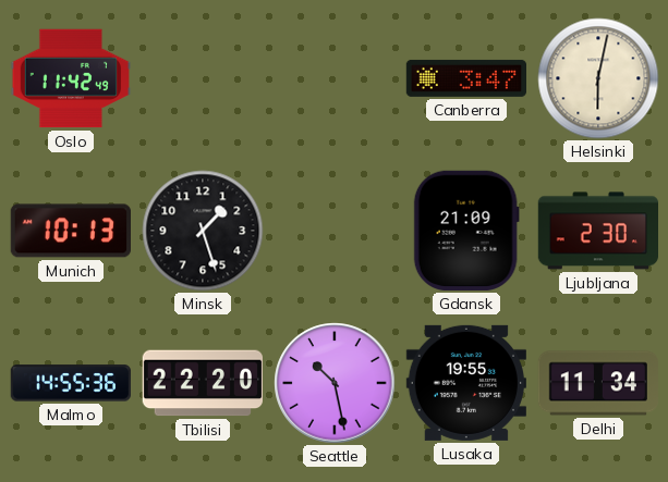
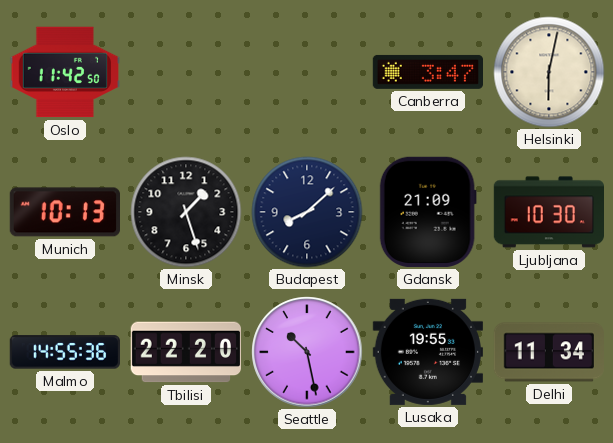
Oslo: 11:42:49 -> 11:42:50 (64, 72)
Budapest: none -> 8:08 (307, 212)
Ljubljana: 2:30 -> 10:30 (548, 212)
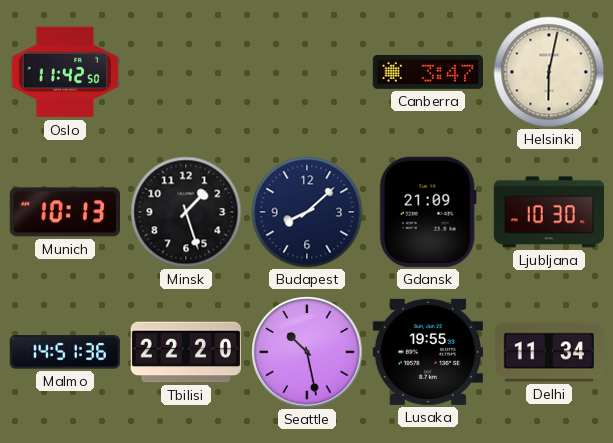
Malmo: 14:55 -> 14:51 (65, 352)
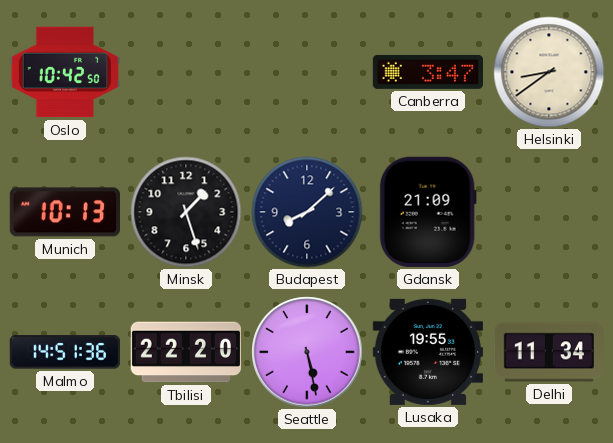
Oslo: 11:42 -> 10:42 (64, 72)
Helsinki: 6:02 -> 8:39 (549, 72)
Ljubljana: 10:30 -> none (548, 212)
Seattle: 10:28 -> 5:28 (307, 352)
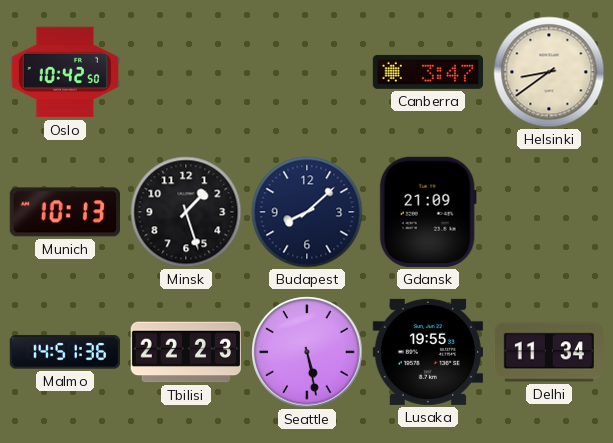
Tbilisi: 22:20 -> 22:23 (185, 352)
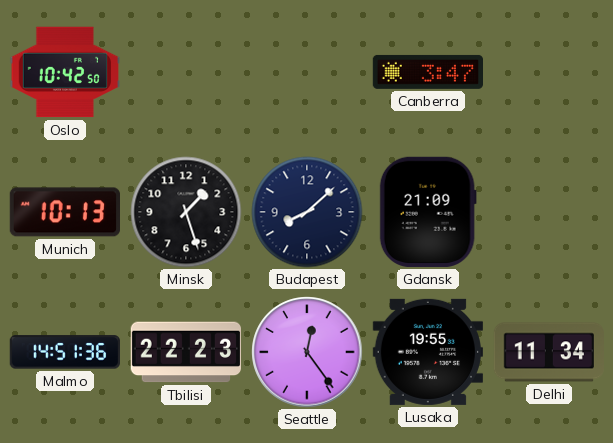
Helsinki: 8:39 -> none (549, 72)
Seattle: 5:28 -> 12:24 (307, 352)
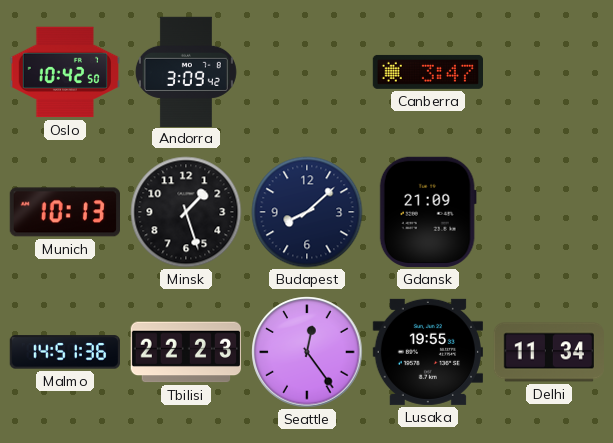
Andorra: none -> 3:09 (186, 71)
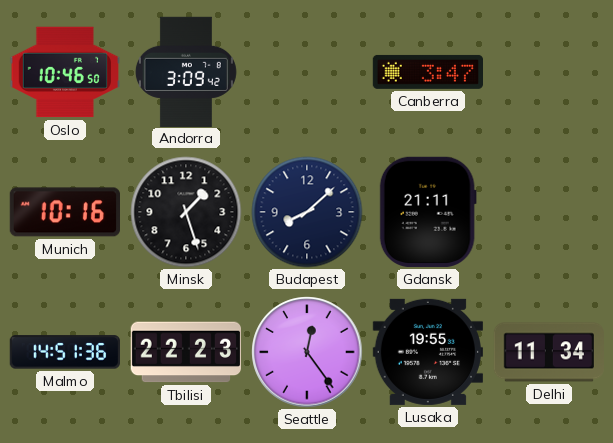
Oslo: 10:42 -> 10:46 (64, 72)
Munich: 10:13 -> 10:16 (64, 212)
Gdansk: 21:09 -> 21:11 (428, 212)
